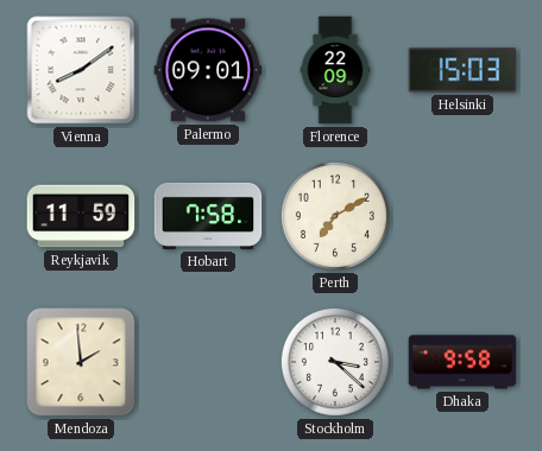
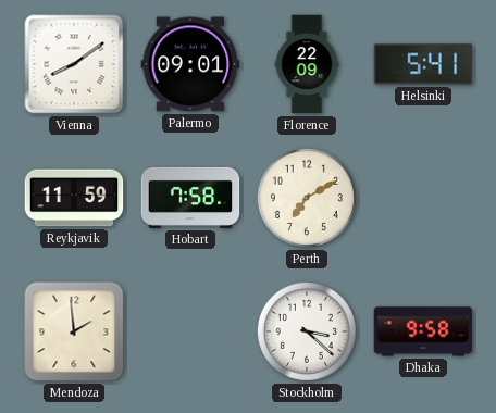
Helsinki: 15:03 -> 5:41 (423, 64)
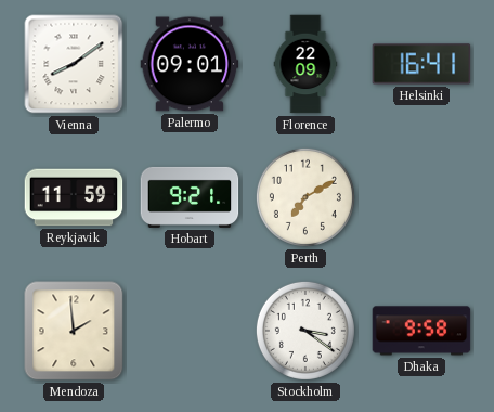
Helsinki: 5:41 -> 16:41 (421, 64)
Hobart: 7:58 -> 9:21 (190, 197)
Stockholm: 3:22 -> 3:21 (305, 331)
